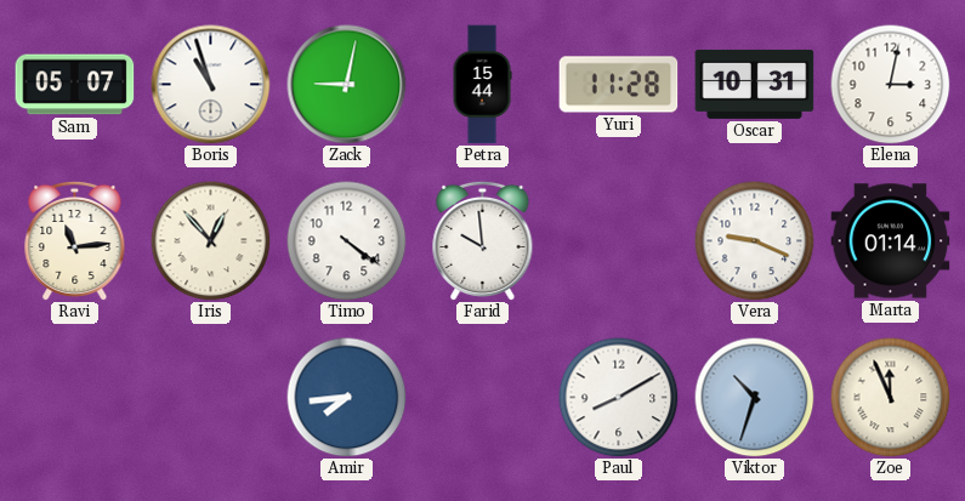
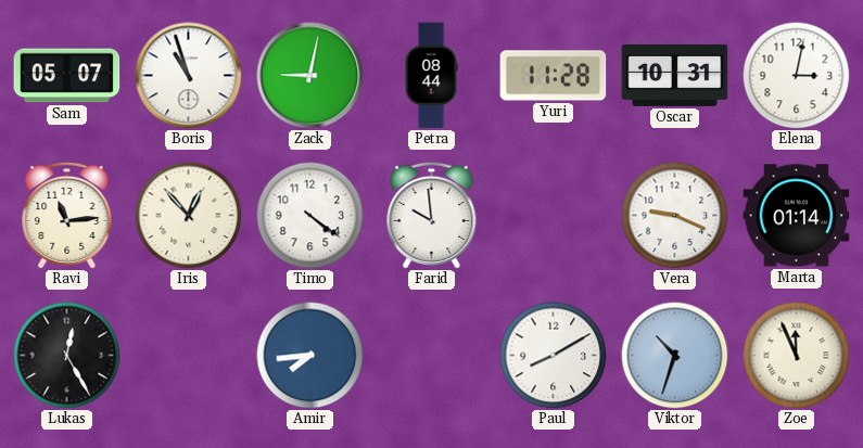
Petra: 15:44 -> 08:44 (431, 76)
Lukas: none -> 12:25 (67, 356)
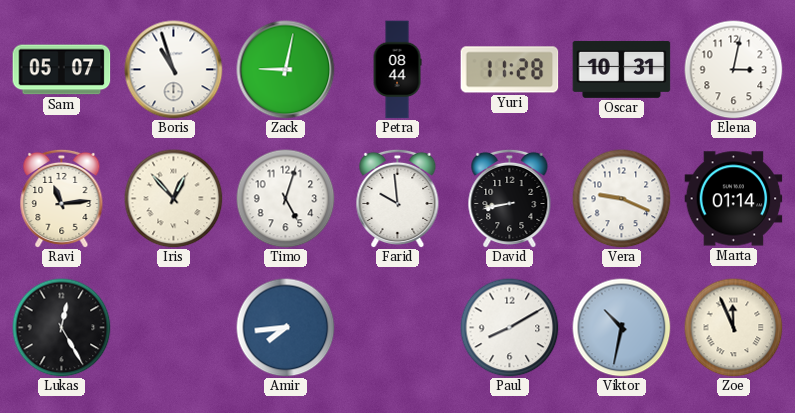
Timo: 4:21 -> 5:03 (286, 199)
David: none -> 8:43 (510, 198)
Viktor: 10:33 -> 10:32 (622, 328)
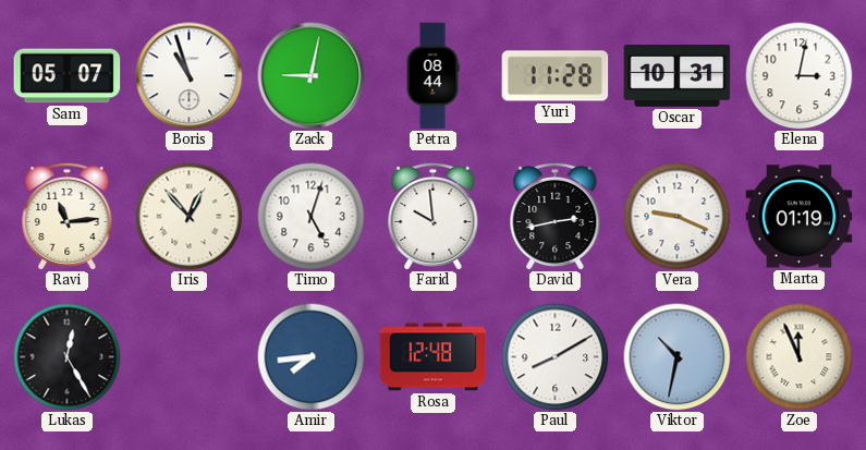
David: 8:43 -> 2:43 (556, 216)
Marta: 01:14 -> 01:19 (800, 217)
Rosa: none -> 12:48 (434, 357)
